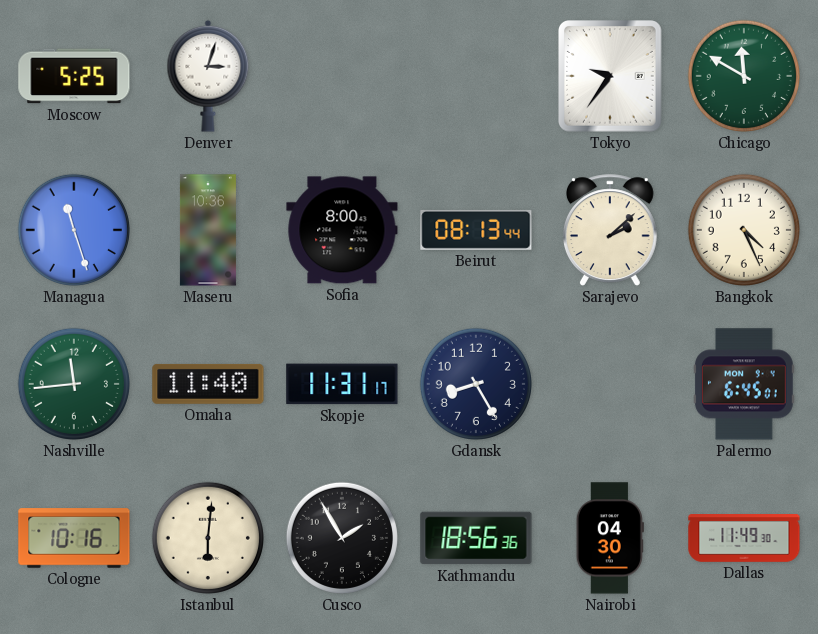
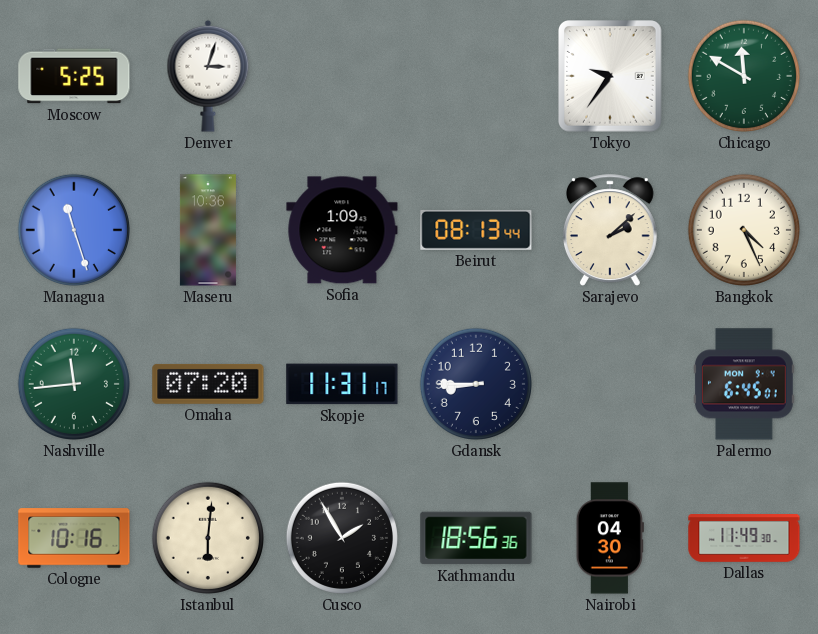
Sofia: 8:00 -> 1:09 (342, 230)
Omaha: 11:40 -> 07:20 (208, 384)
Gdansk: 8:25 -> 8:45 (476, 384)
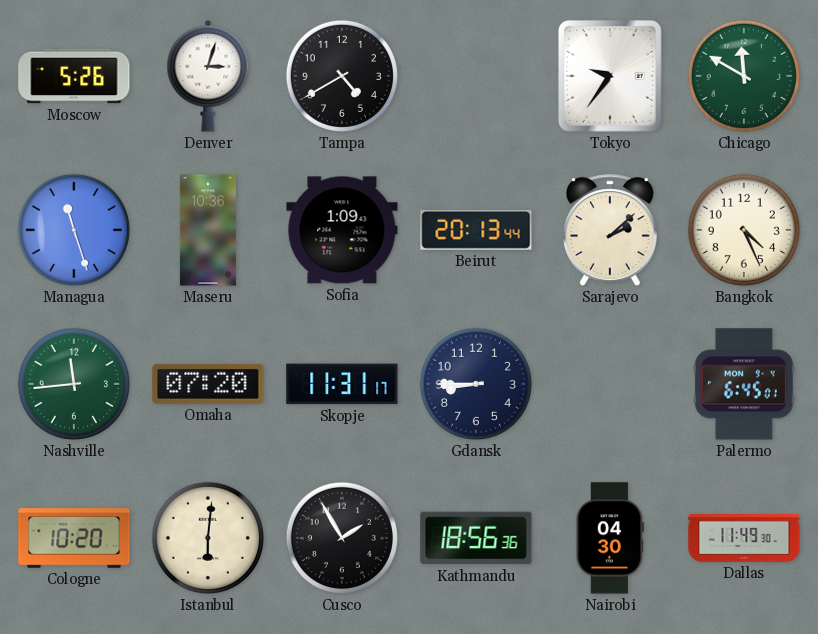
Moscow: 5:25 -> 5:26 (74, 76)
Tampa: none -> 4:40 (342, 76)
Beirut: 08:13 -> 20:13 (476, 230)
Cologne: 10:16 -> 10:20 (74, 538)
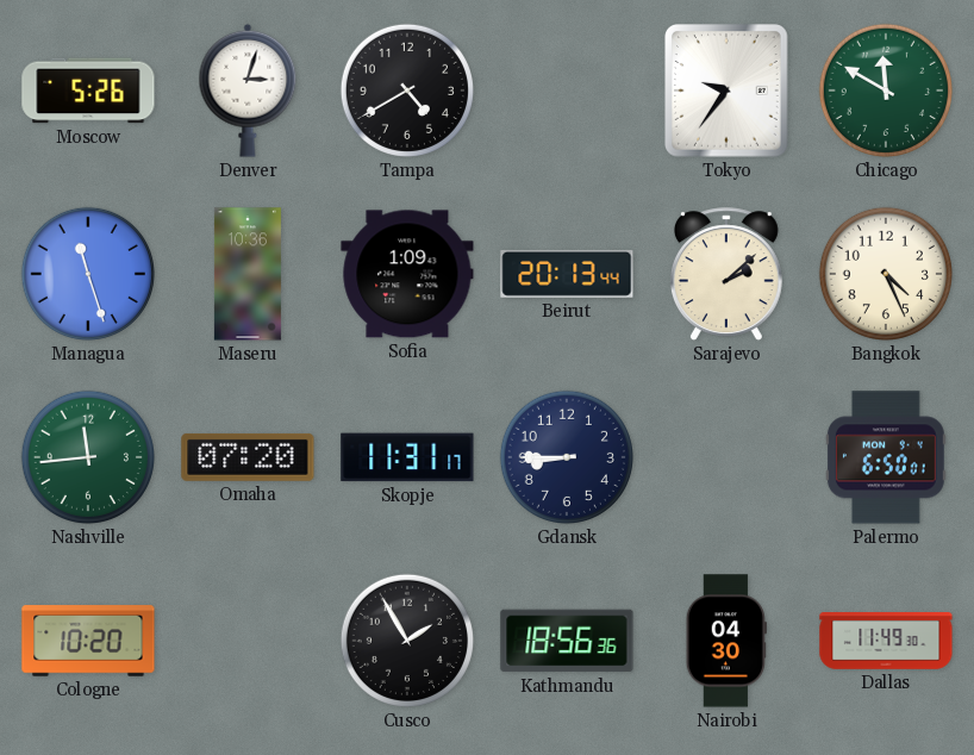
Palermo: 6:45 -> 6:50 (886, 457)
Istanbul: 6:01 -> none (208, 538)
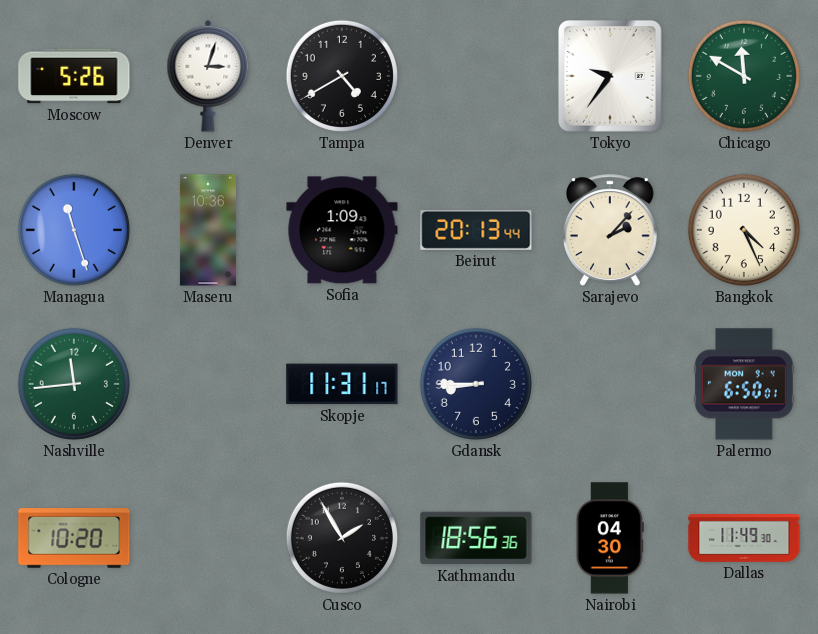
Sarajevo: 2:08 -> 2:07 (610, 230)
Omaha: 07:20 -> none (248, 457)
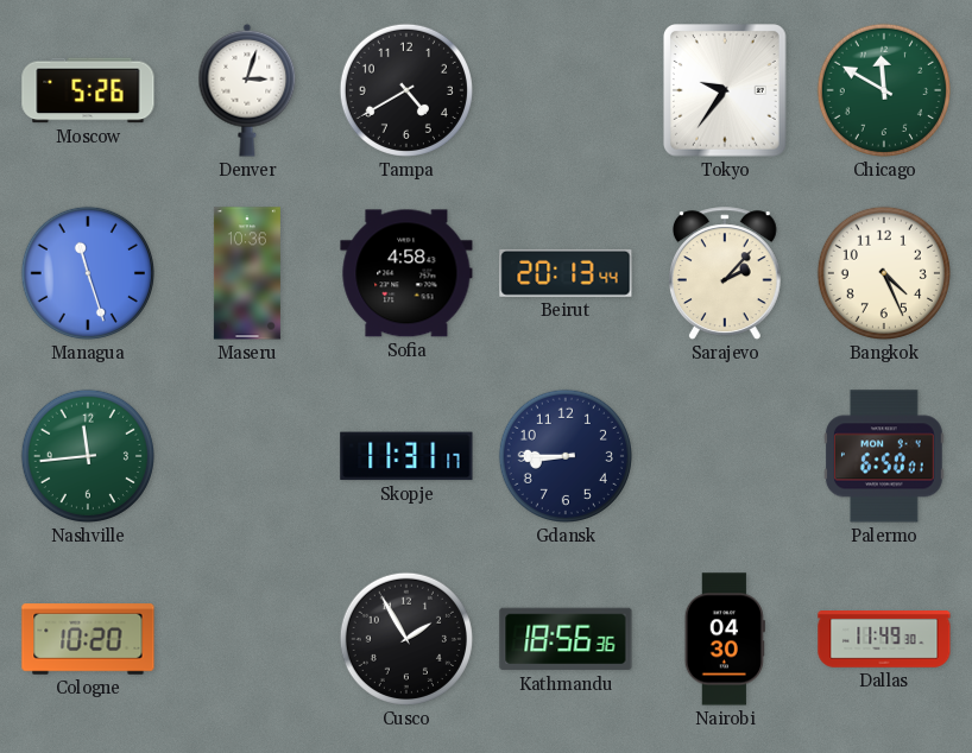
Sofia: 1:09 -> 4:58 (406, 273)
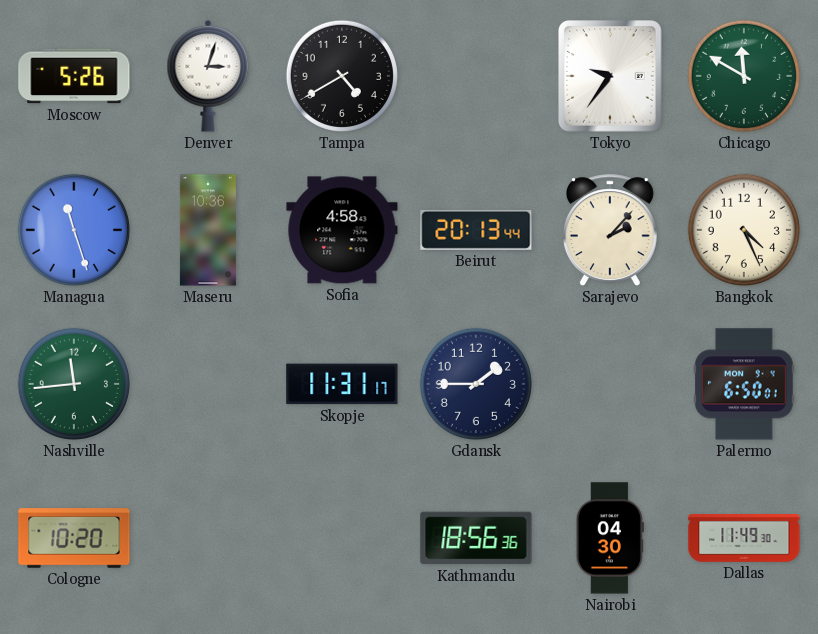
Gdansk: 8:45 -> 1:45 (476, 384)
Cusco: 1:55 -> none (406, 639)
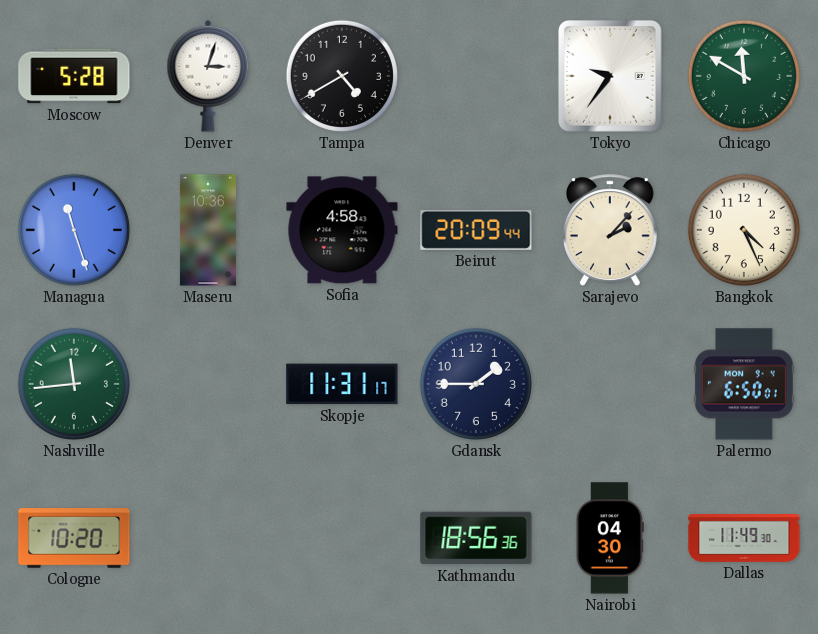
Moscow: 5:26 -> 5:28 (74, 76)
Beirut: 20:13 -> 20:09 (476, 230)
